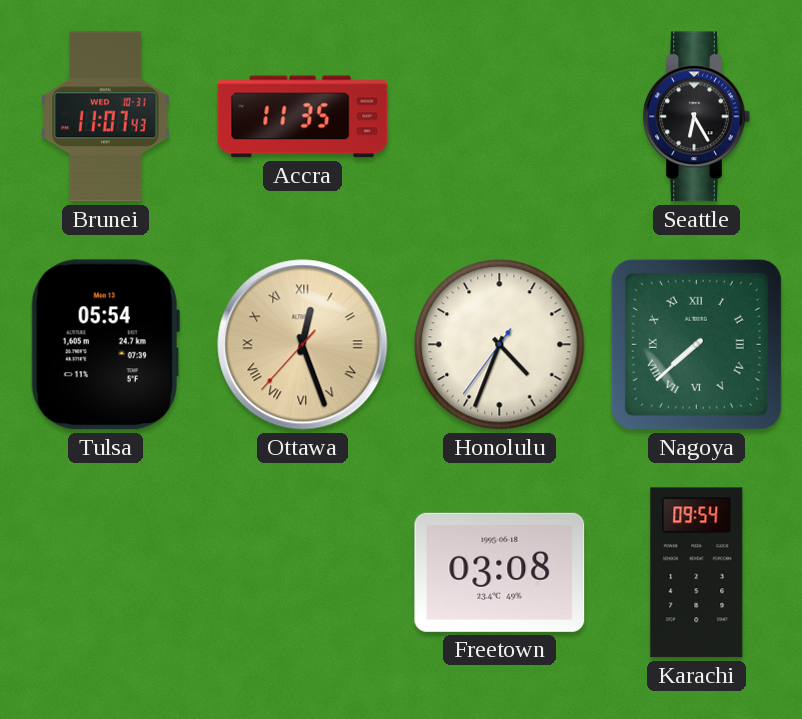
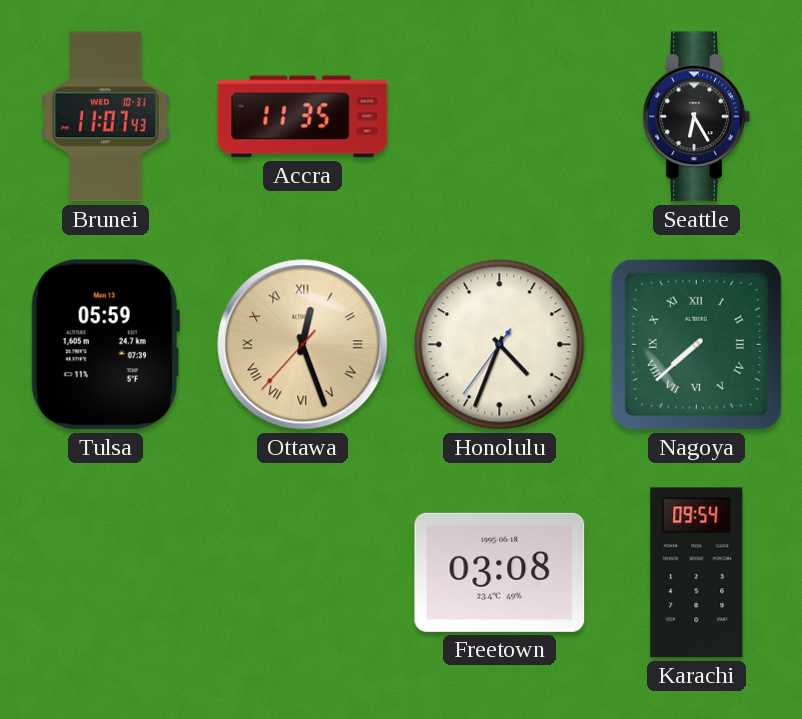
Tulsa: 05:54 -> 05:59 (105, 345)
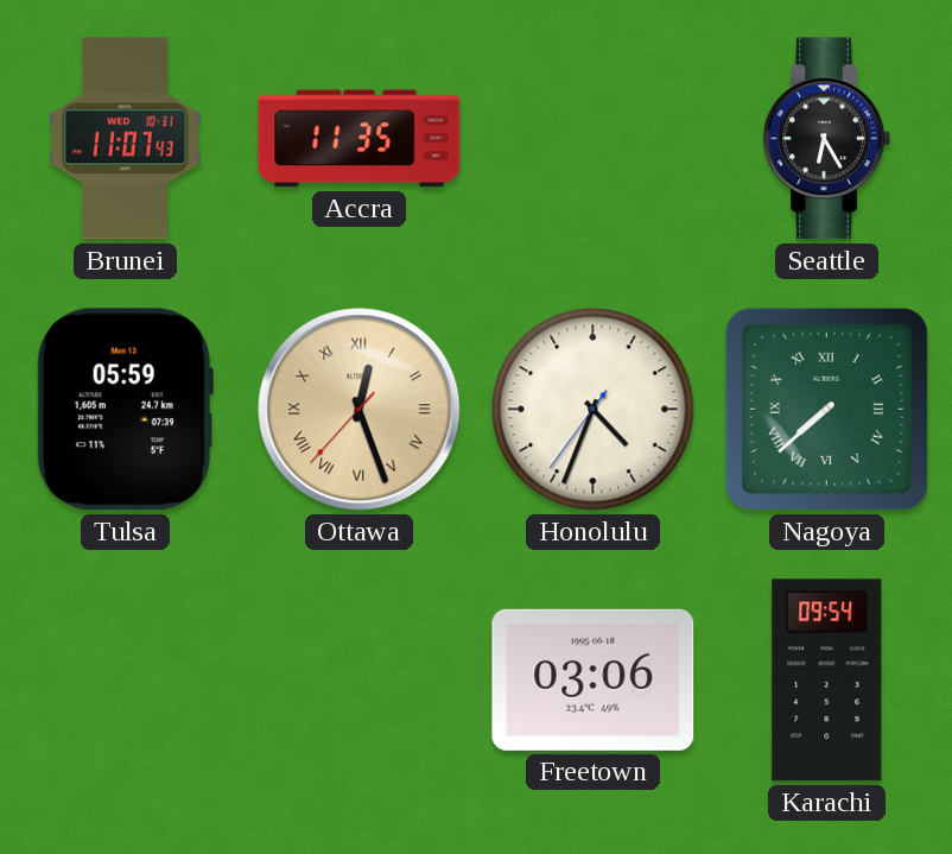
Freetown: 03:08 -> 03:06 (594, 679)
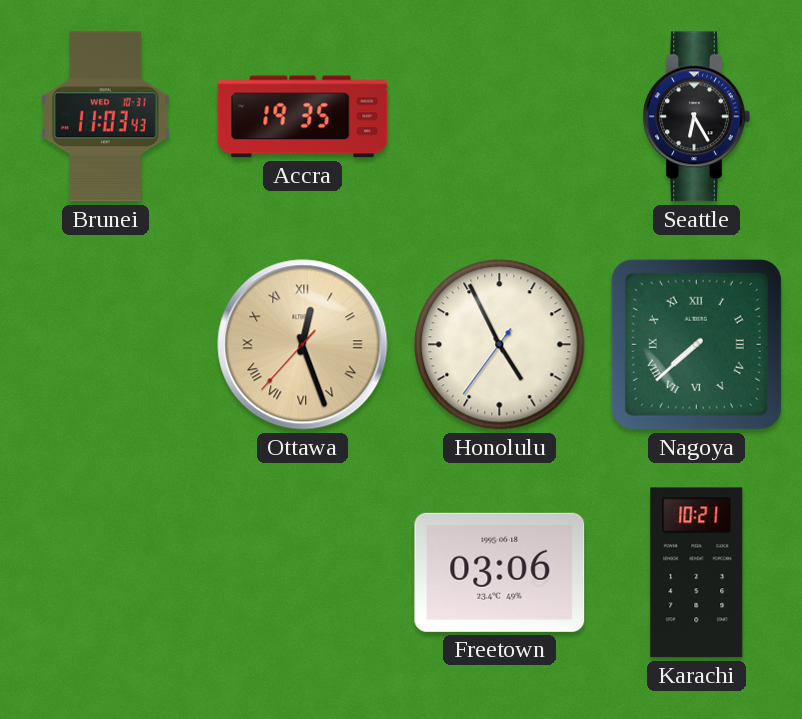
Brunei: 11:07 -> 11:03 (106, 117)
Accra: 11:35 -> 19:35 (303, 117)
Tulsa: 05:59 -> none (125, 410)
Honolulu: 4:33 -> 4:55 (500, 345)
Karachi: 09:54 -> 10:21 (697, 573)
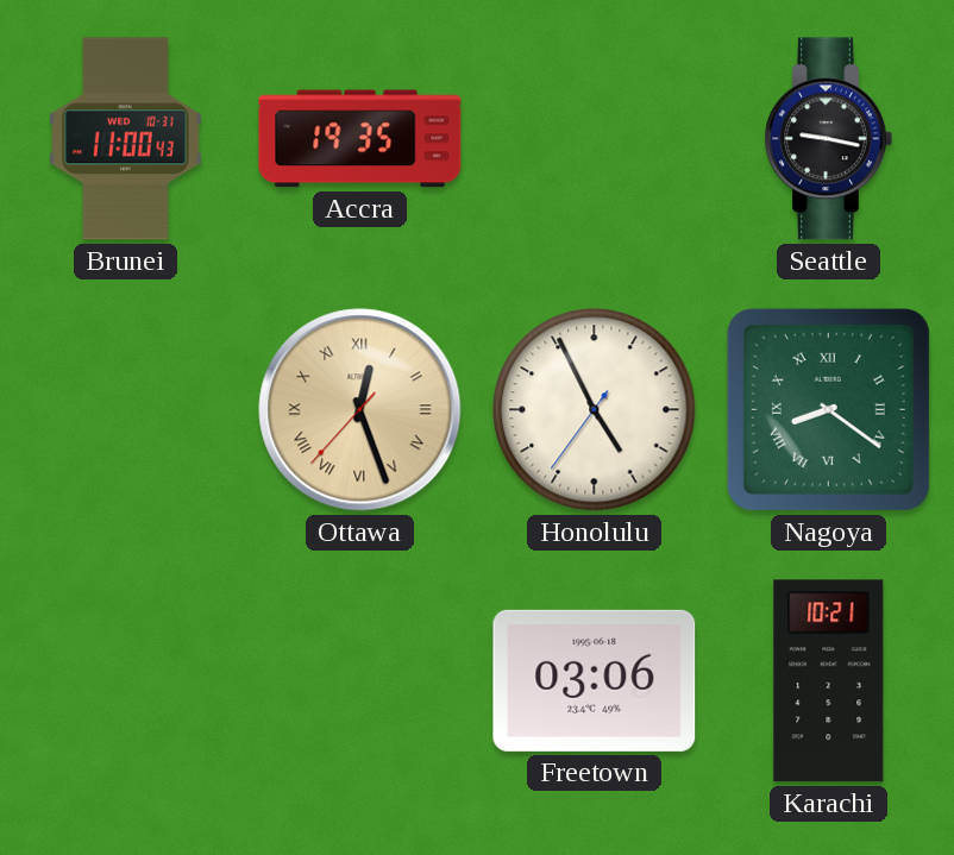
Brunei: 11:03 -> 11:00 (126, 139)
Seattle: 6:25 -> 9:17 (828, 139)
Nagoya: 7:38 -> 8:21 (828, 409)
